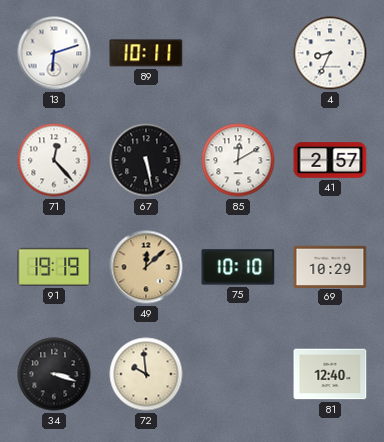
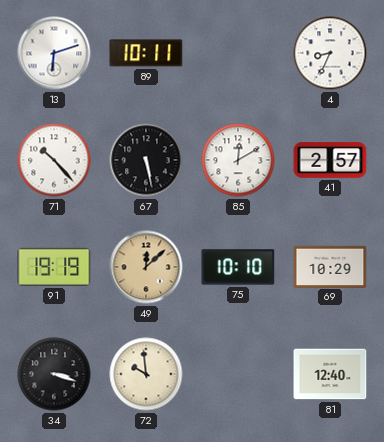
71: 12:23 -> 10:23 (54, 160)
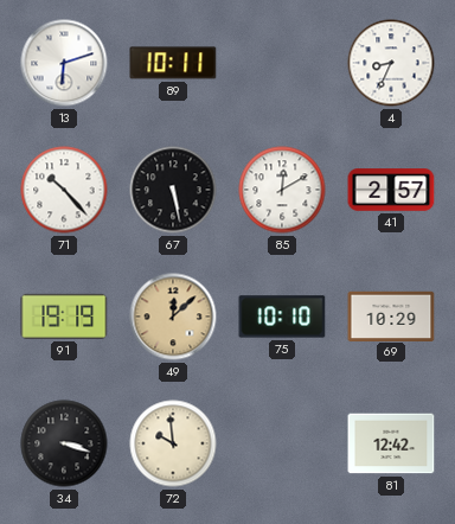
81: 12:40 -> 12:42 (391, 443)
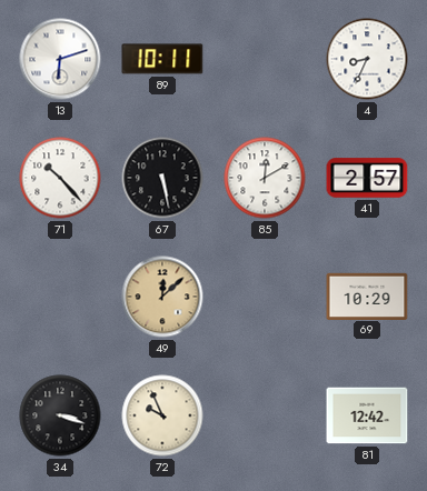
91: 19:19 -> none (64, 317)
75: 10:10 -> none (282, 317)
72: 9:59 -> 9:56 (162, 415)
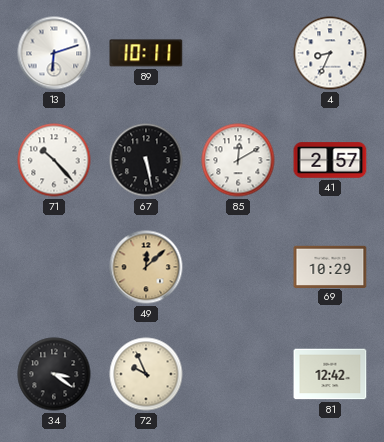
34: 3:18 -> 3:21 (54, 374)
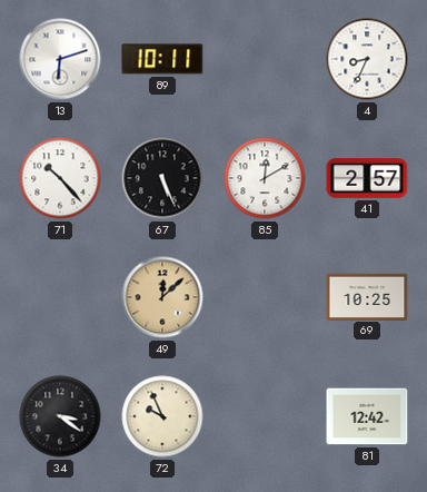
67: 5:28 -> 5:26 (162, 178)
69: 10:29 -> 10:25 (367, 296)
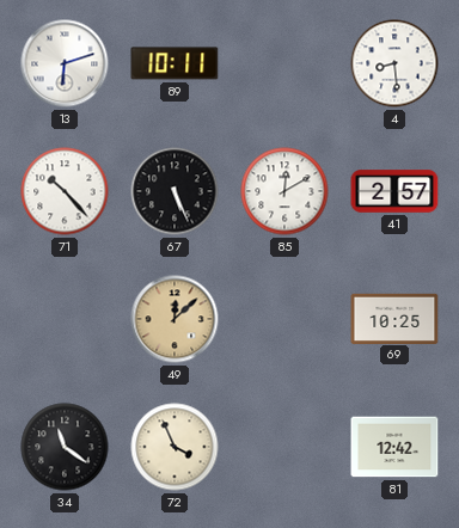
4: 8:34 -> 8:29 (394, 63)
34: 3:21 -> 11:21 (65, 447)
72: 9:56 -> 3:56 (175, 447)
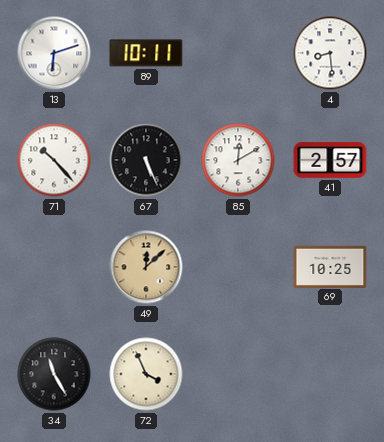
34: 11:21 -> 11:25 (54, 374)
81: 12:42 -> none (394, 447)
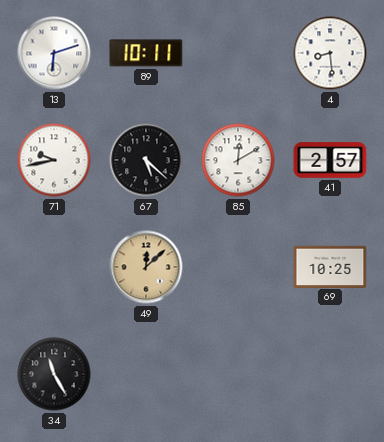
71: 10:23 -> 9:43 (54, 160)
67: 5:26 -> 5:22 (146, 160)
72: 3:56 -> none (146, 374)
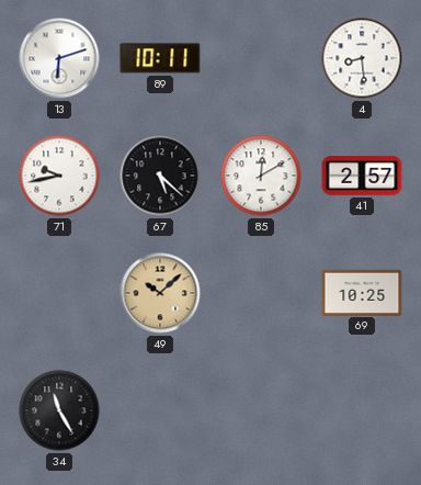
49: 12:08 -> 10:08 (160, 293)
